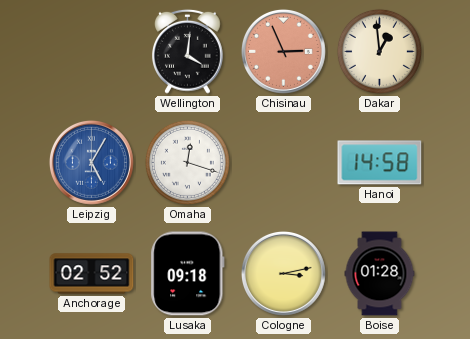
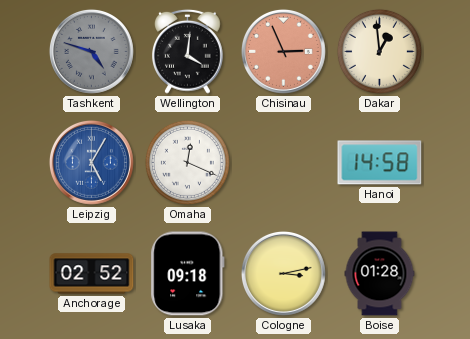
Tashkent: none -> 4:48 (91, 51)
Omaha: 12:18 -> 12:19 (187, 162)
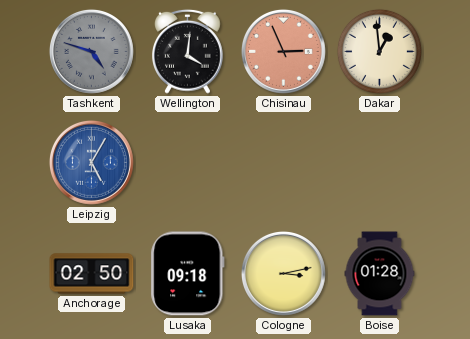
Omaha: 12:19 -> none (187, 162)
Hanoi: 14:58 -> none (380, 163)
Anchorage: 02:52 -> 02:50 (92, 274)
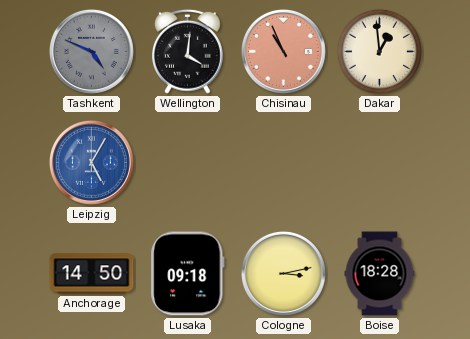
Tashkent: 4:48 -> 4:49 (91, 51)
Chisinau: 2:56 -> 10:56 (283, 51)
Anchorage: 02:50 -> 14:50 (92, 274)
Boise: 01:28 -> 18:28 (380, 274)
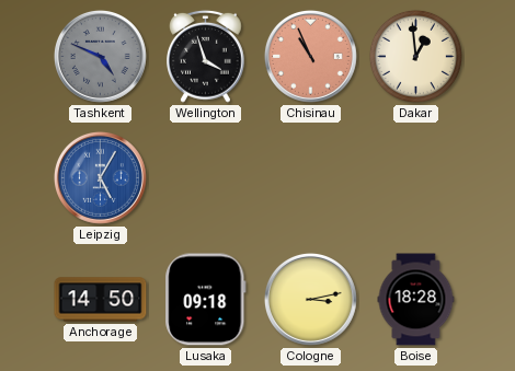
Wellington: 4:01 -> 3:57 (206, 56)
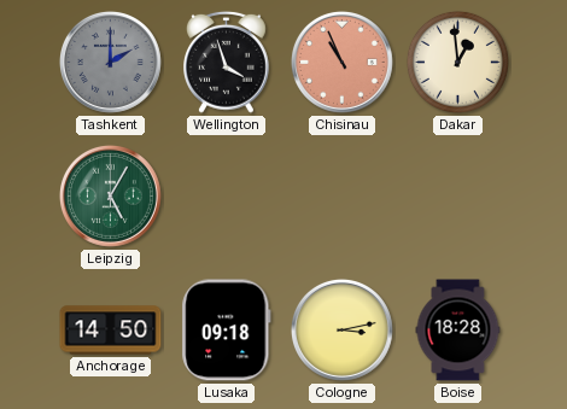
Tashkent: 4:49 -> 2:00 (110, 62)
Leipzig dial: blue -> green (110, 195)
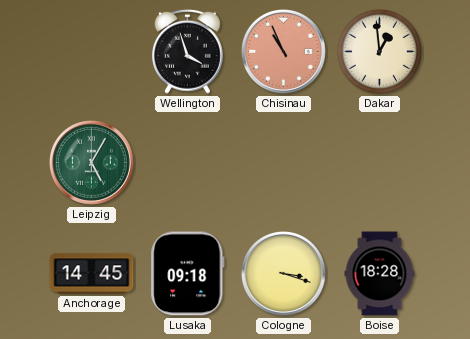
Tashkent: 2:00 -> none (110, 62)
Anchorage: 14:50 -> 14:45 (92, 274)
Cologne: 3:13 -> 3:18 (283, 273)
